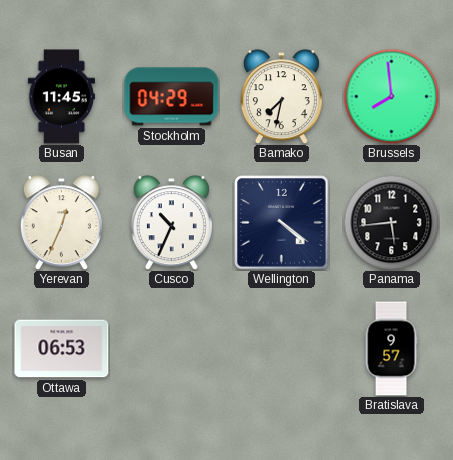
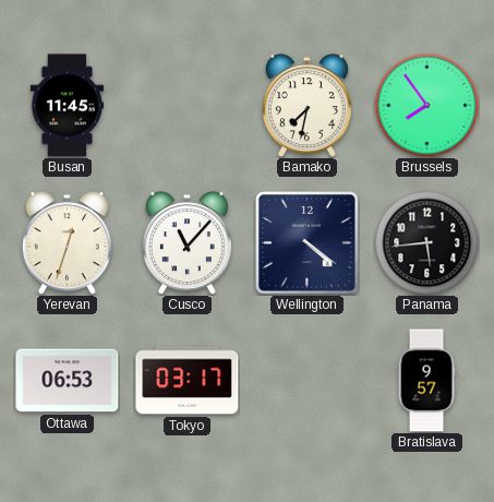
Stockholm: 04:29 -> none (172, 97)
Brussels: 7:59 -> 7:54 (426, 105)
Yerevan: 12:34 -> 12:33 (67, 243)
Cusco: 10:34 -> 11:07 (186, 243)
Tokyo: none -> 03:17 (188, 381)
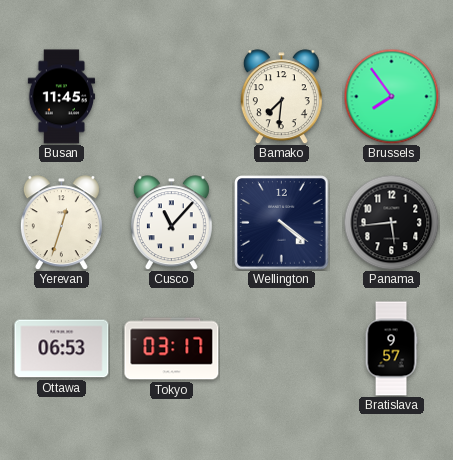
Bamako: 7:32 -> 7:31 (281, 97)
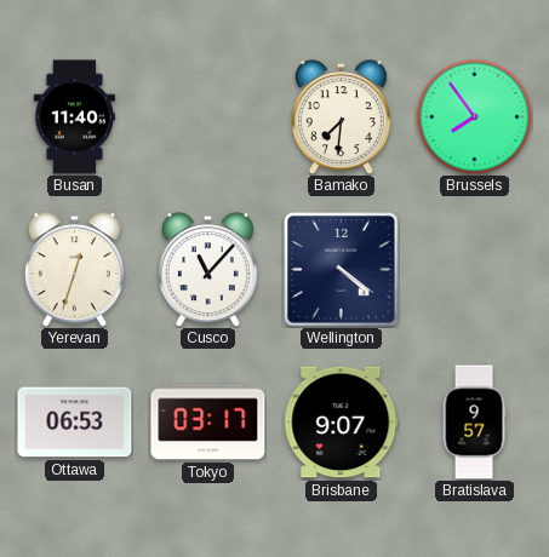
Busan: 11:45 -> 11:40 (75, 117)
Panama: 5:44 -> none (391, 222)
Brisbane: none -> 9:07 (342, 423)
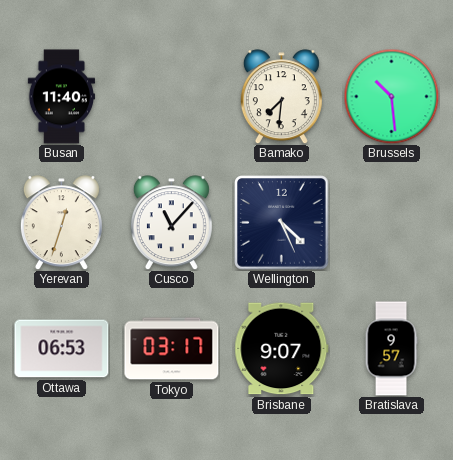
Brussels: 7:54 -> 10:29 (391, 96)
Wellington: 4:21 -> 4:26 (282, 223)
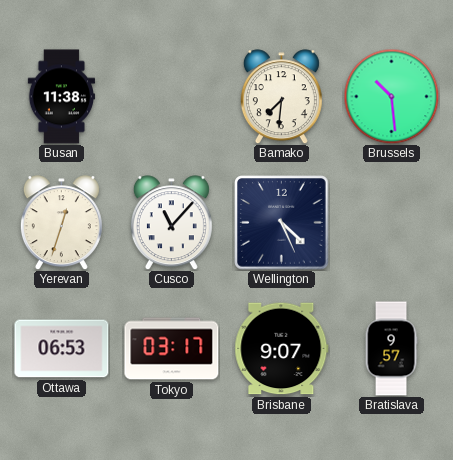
Busan: 11:40 -> 11:38 (62, 97)
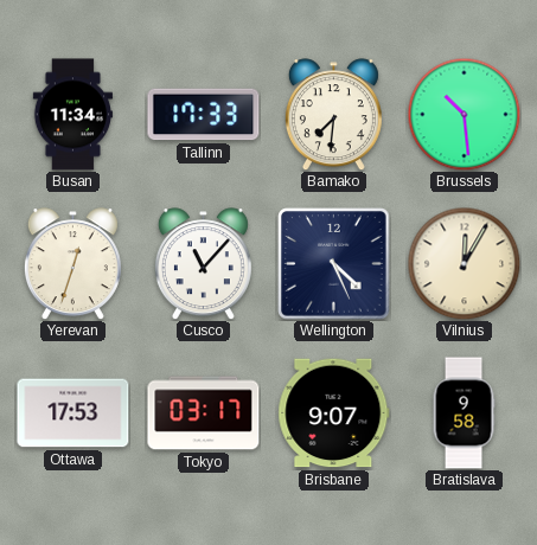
Busan: 11:38 -> 11:34 (73, 115)
Tallinn: none -> 17:33 (204, 115)
Vilnius: none -> 12:05 (464, 263)
Ottawa: 06:53 -> 17:53 (73, 413)
Bratislava: 9:57 -> 9:58 (464, 413)
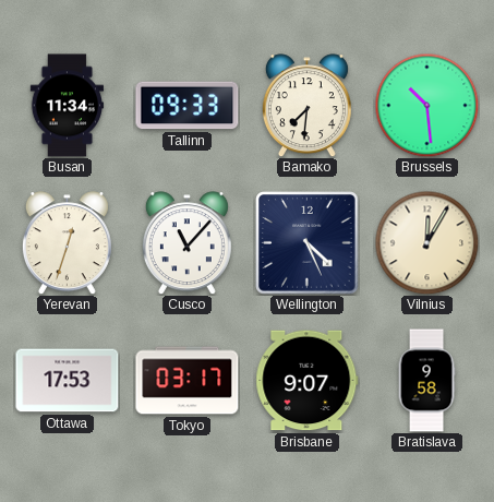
Tallinn: 17:33 -> 09:33 (188, 106)
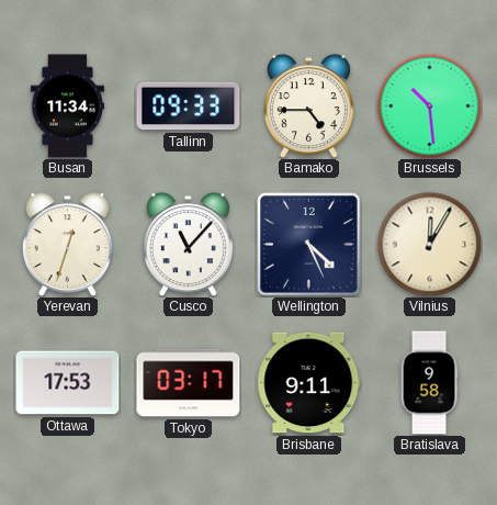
Bamako: 7:31 -> 4:45 (308, 106)
Brisbane: 9:07 -> 9:11 (309, 383)
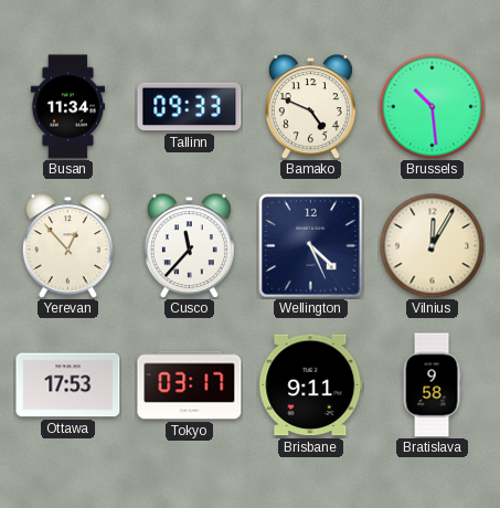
Bamako: 4:45 -> 4:49 (310, 107)
Yerevan: 12:33 -> 12:53 (67, 246)
Cusco: 11:07 -> 11:37 (189, 246)
